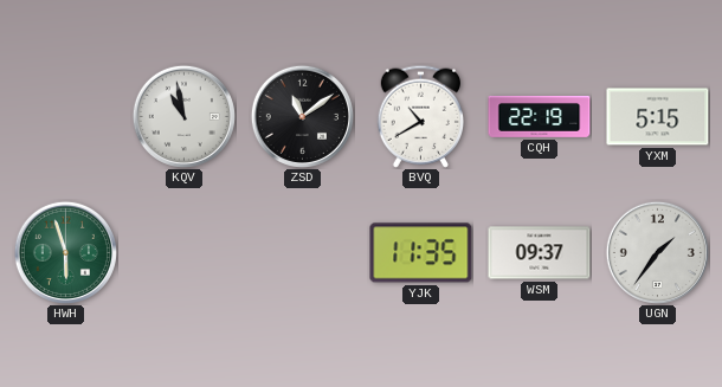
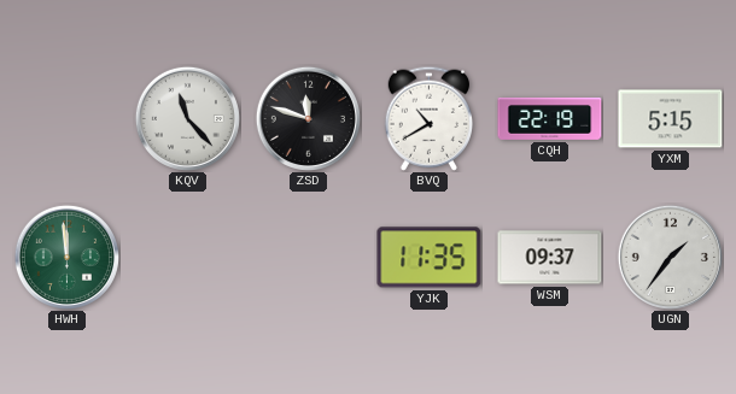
KQV: 10:58 -> 11:23 (187, 118)
ZSD: 11:09 -> 11:48 (308, 118)
HWH: 5:57 -> 11:59 (66, 257)
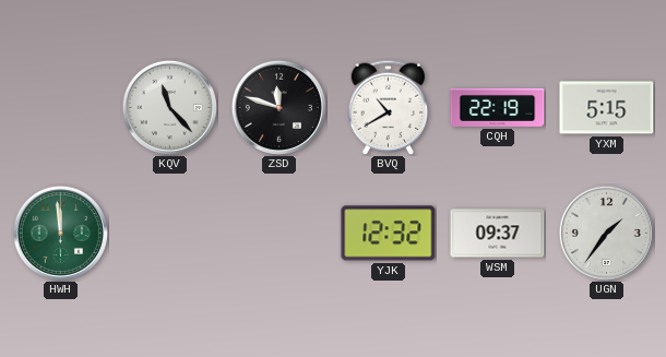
YJK: 11:35 -> 12:32 (389, 234)
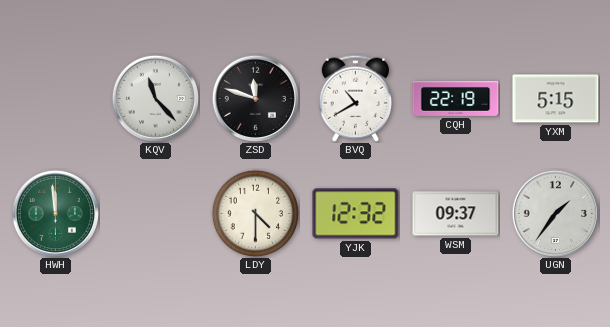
LDY: none -> 4:30 (255, 213)
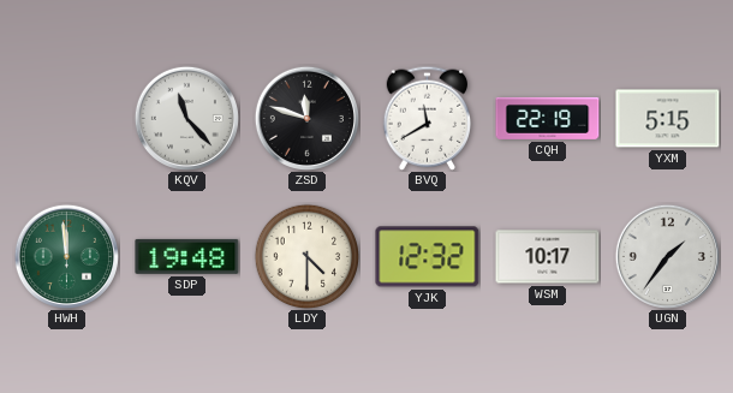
BVQ: 10:40 -> 11:40 (427, 118)
SDP: none -> 19:48 (187, 256)
WSM: 09:37 -> 10:17 (548, 257)
